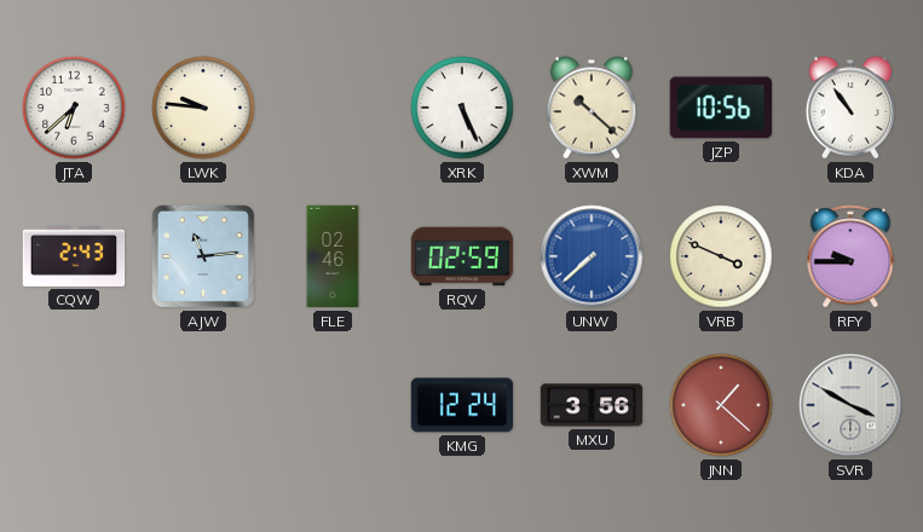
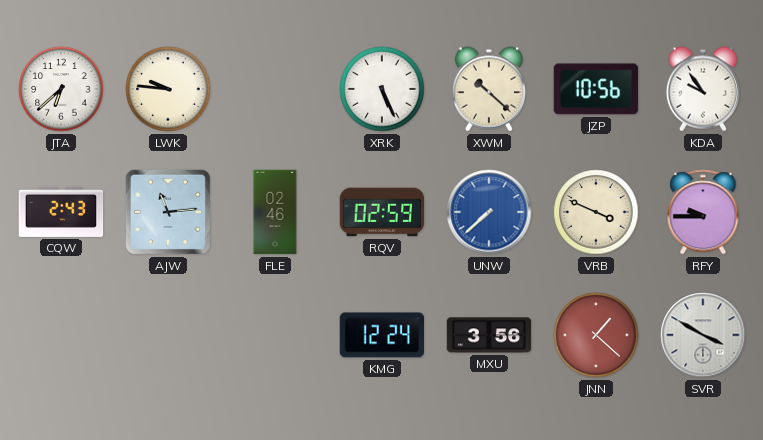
KDA: 10:54 -> 9:54 (703, 89)
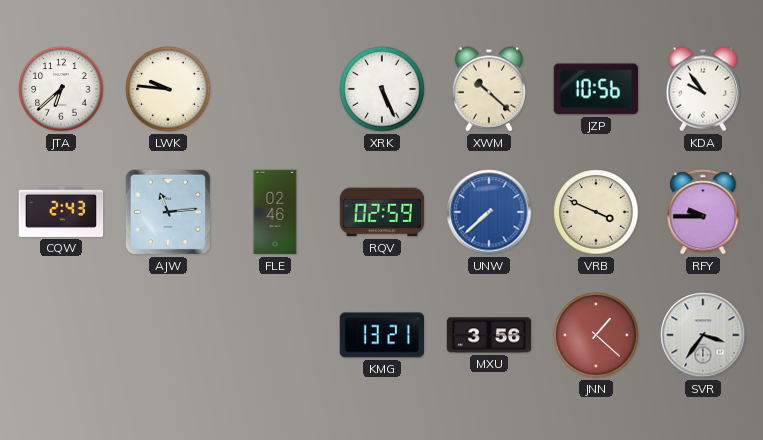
KMG: 12:24 -> 13:21 (382, 335)
SVR: 3:50 -> 3:36 (703, 335)
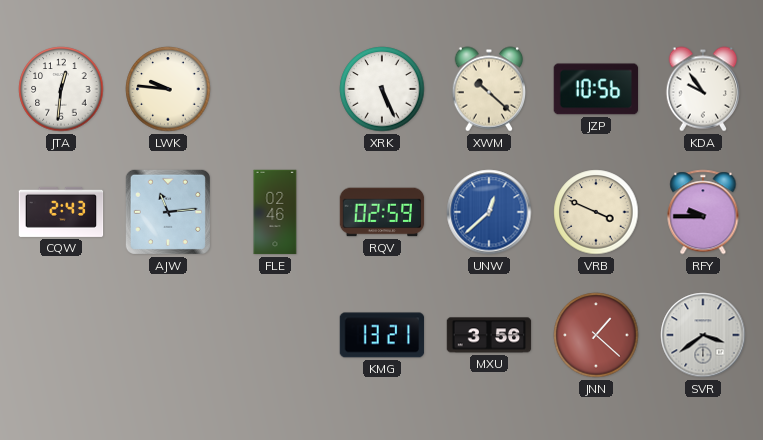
JTA: 6:38 -> 12:31 (61, 89)
UNW: 7:38 -> 12:38 (489, 212)
SVR: 3:36 -> 3:39 (703, 335)
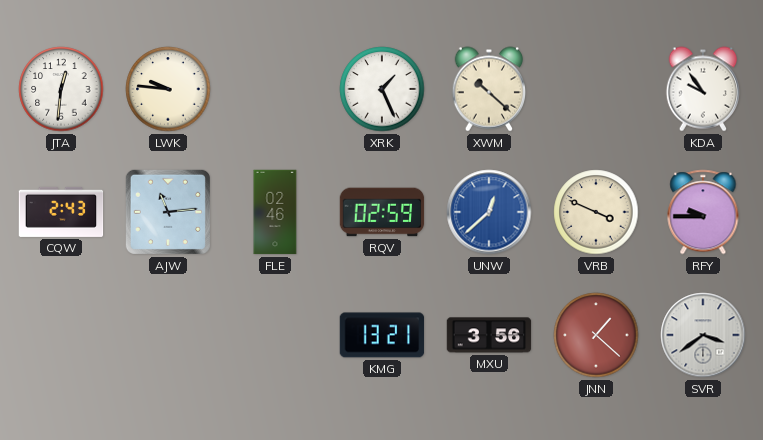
XRK: 5:26 -> 1:26 (382, 89)
JZP: 10:56 -> none (596, 89)
